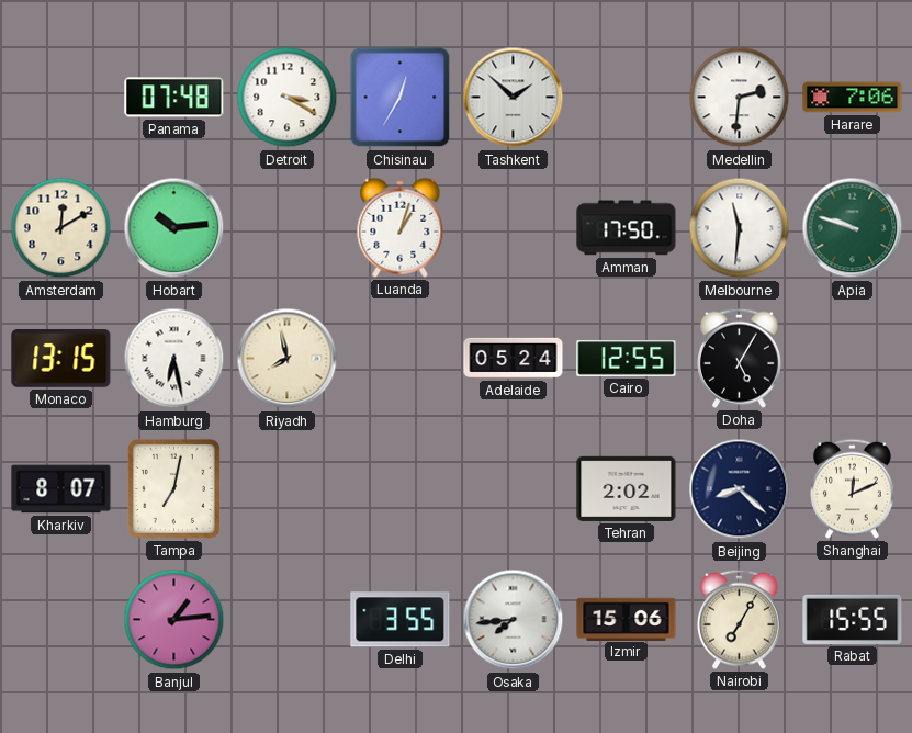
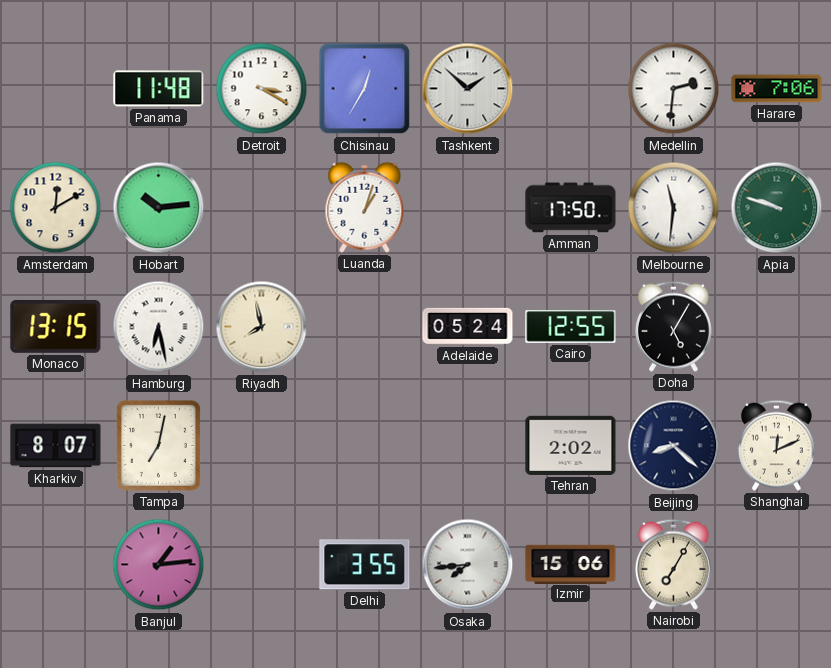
Panama: 07:48 -> 11:48 (159, 89)
Rabat: 15:55 -> none (853, 619)
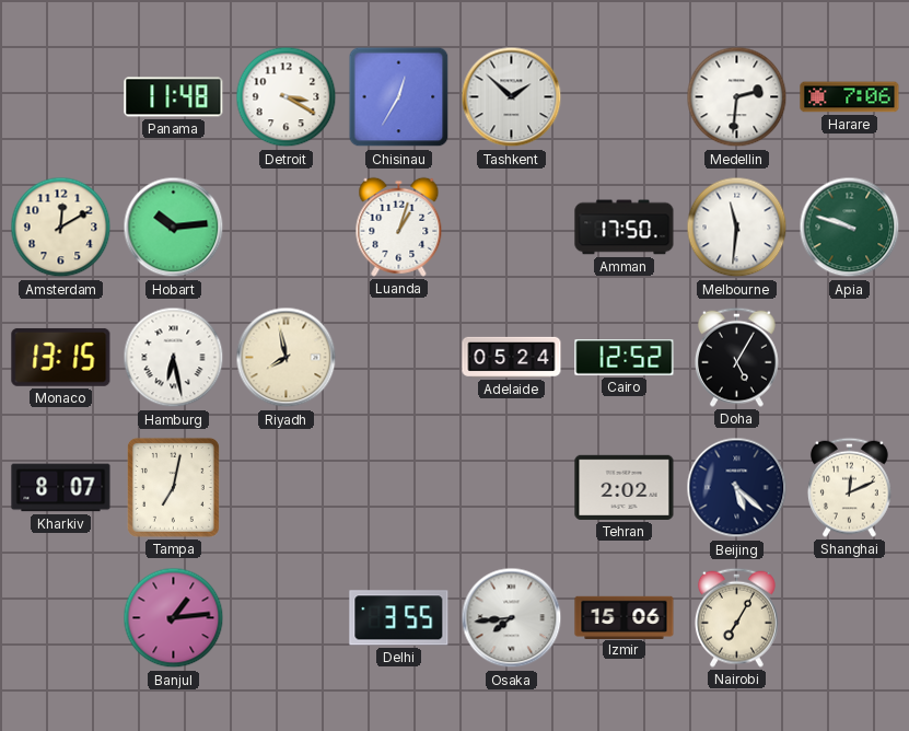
Cairo: 12:55 -> 12:52 (625, 358)
Beijing: 8:22 -> 5:22 (737, 488)
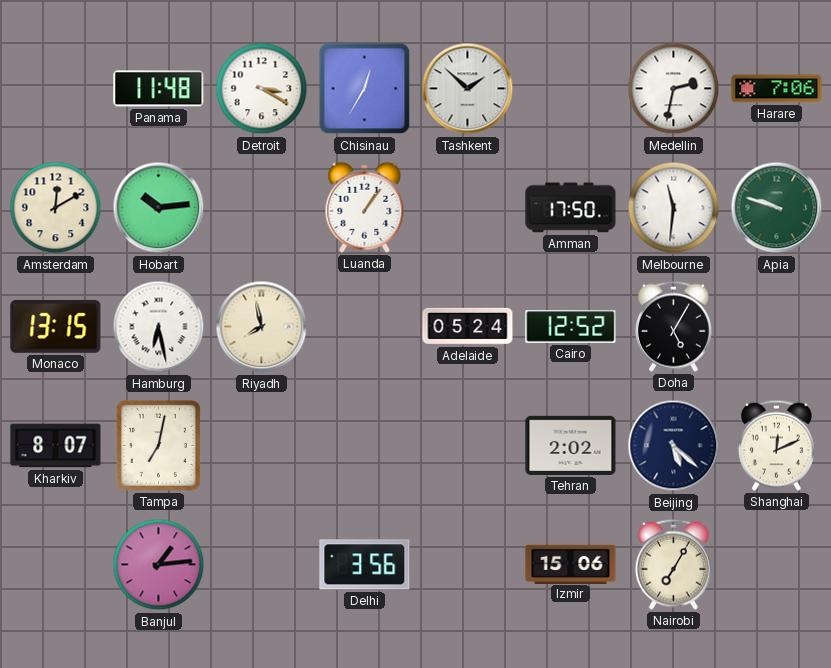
Medellin: 2:31 -> 2:32 (674, 89)
Luanda: 1:03 -> 1:06 (365, 207)
Delhi: 3:55 -> 3:56 (365, 565)
Osaka: 7:44 -> none (512, 618)
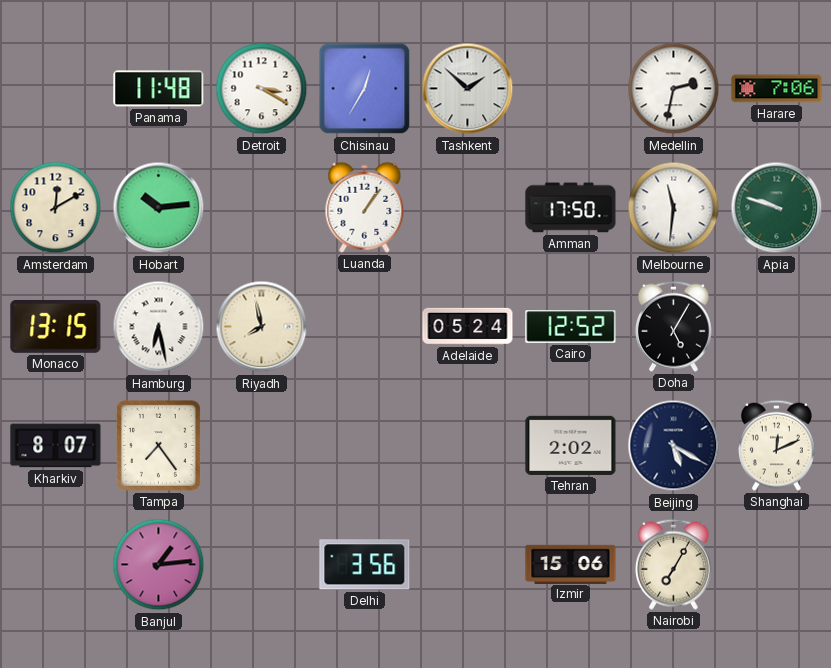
Tampa: 7:02 -> 7:24 (158, 445)
Beijing: 5:22 -> 5:20 (674, 446)
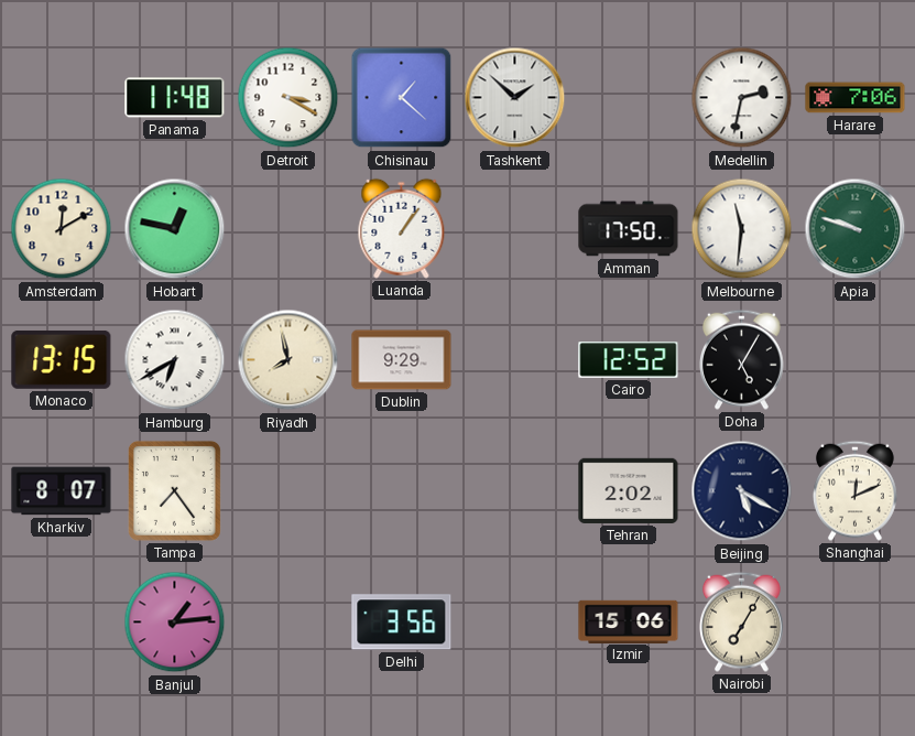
Chisinau: 12:35 -> 1:22 (402, 98)
Hobart: 10:14 -> 12:47 (175, 229)
Hamburg: 6:28 -> 6:40 (175, 360)
Dublin: none -> 9:29 (402, 360)
Adelaide: 05:24 -> none (468, 326)
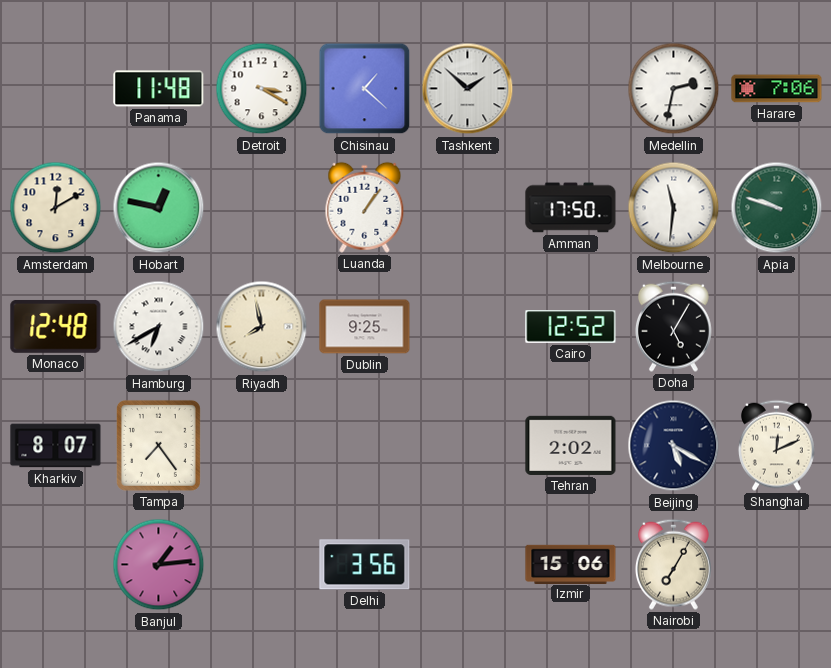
Monaco: 13:15 -> 12:48 (56, 326)
Dublin: 9:29 -> 9:25 (365, 327)
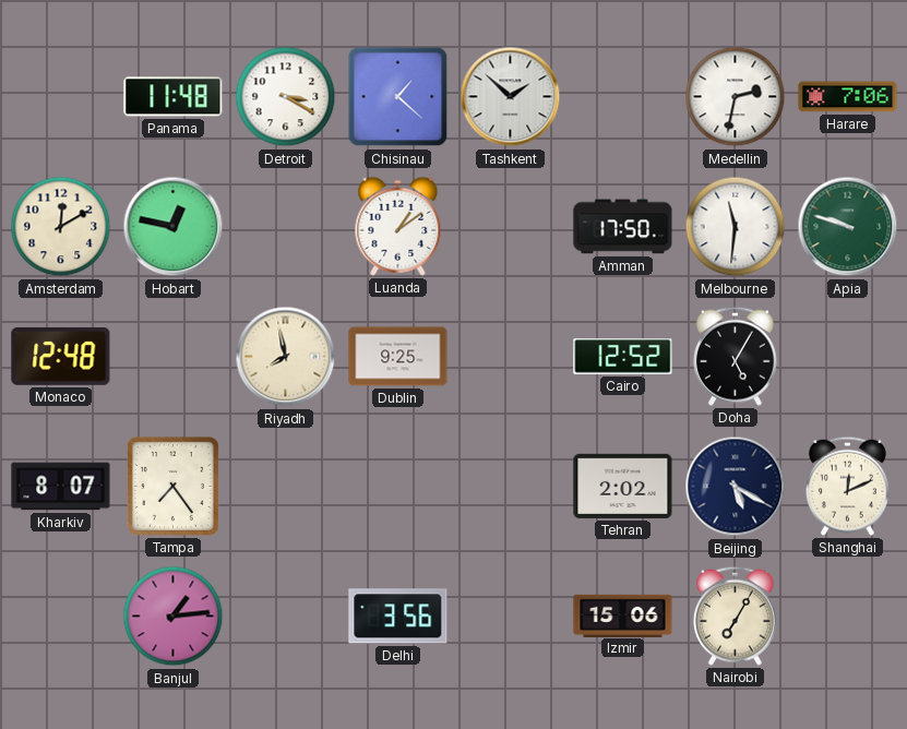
Luanda: 1:06 -> 1:09 (398, 226)
Hamburg: 6:40 -> none (159, 327)
